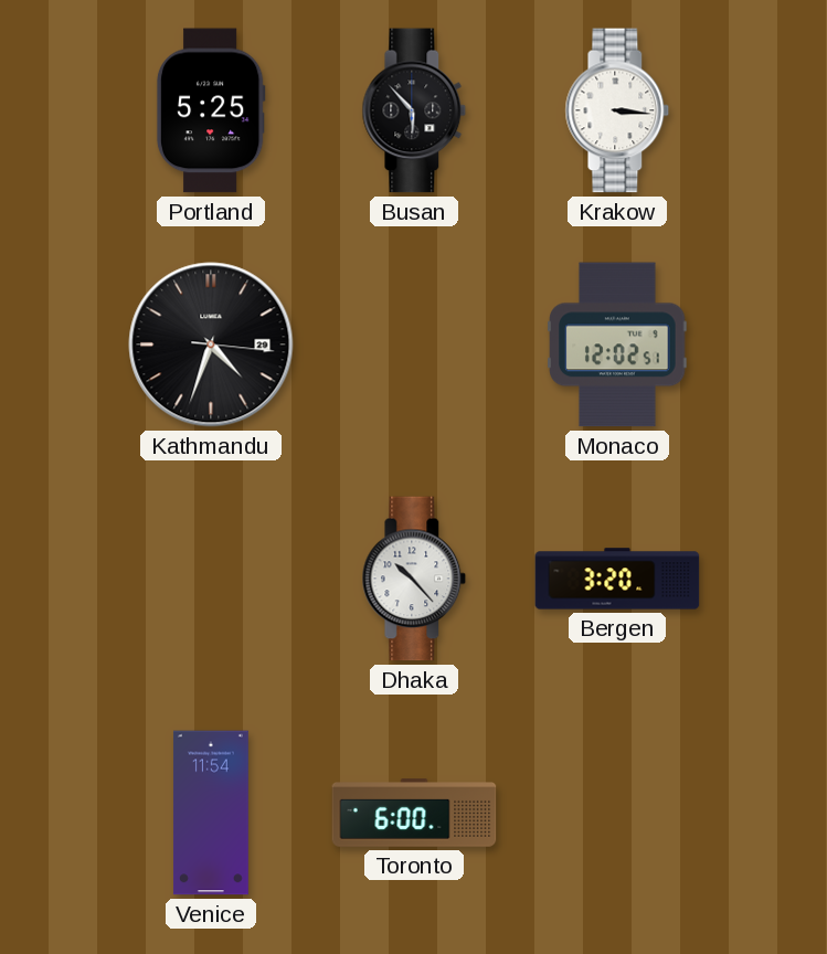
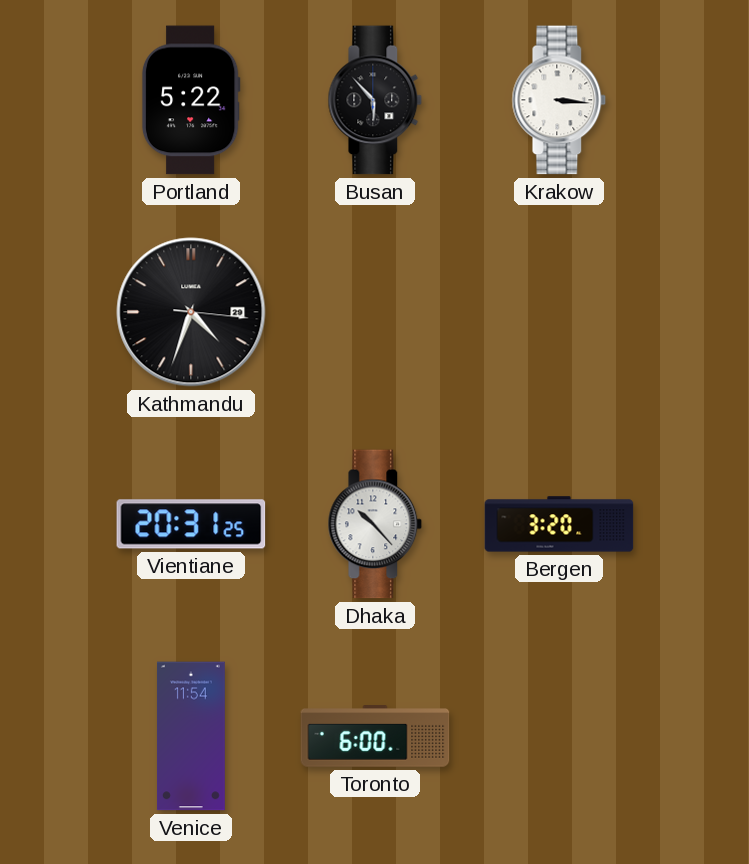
Portland: 5:25 -> 5:22 (191, 100)
Monaco: 12:02 -> none (617, 344)
Vientiane: none -> 20:31 (191, 524)
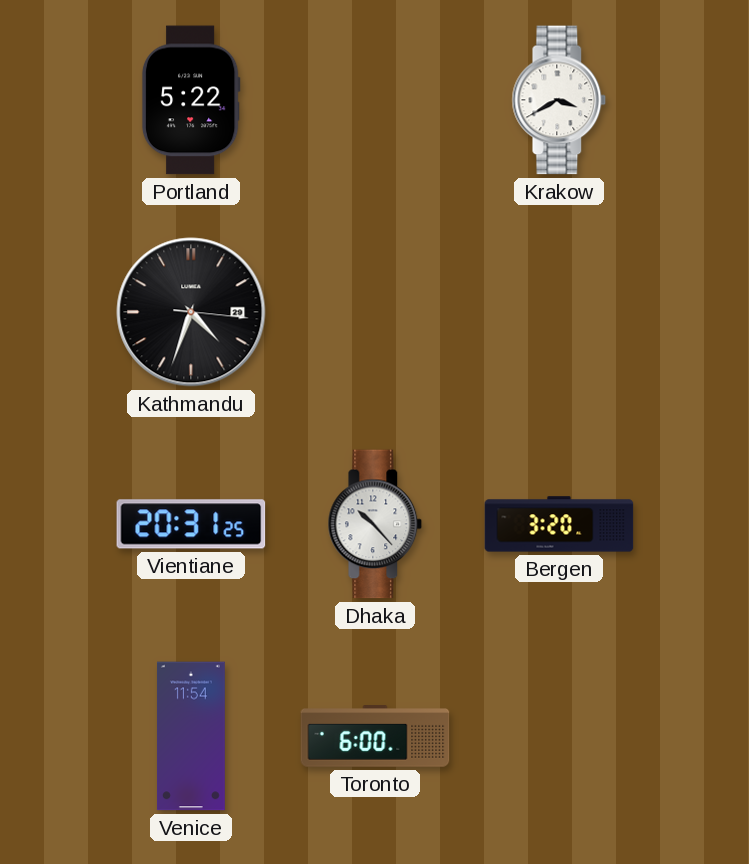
Busan: 5:53 -> none (375, 100)
Krakow: 3:16 -> 3:40 (559, 100)
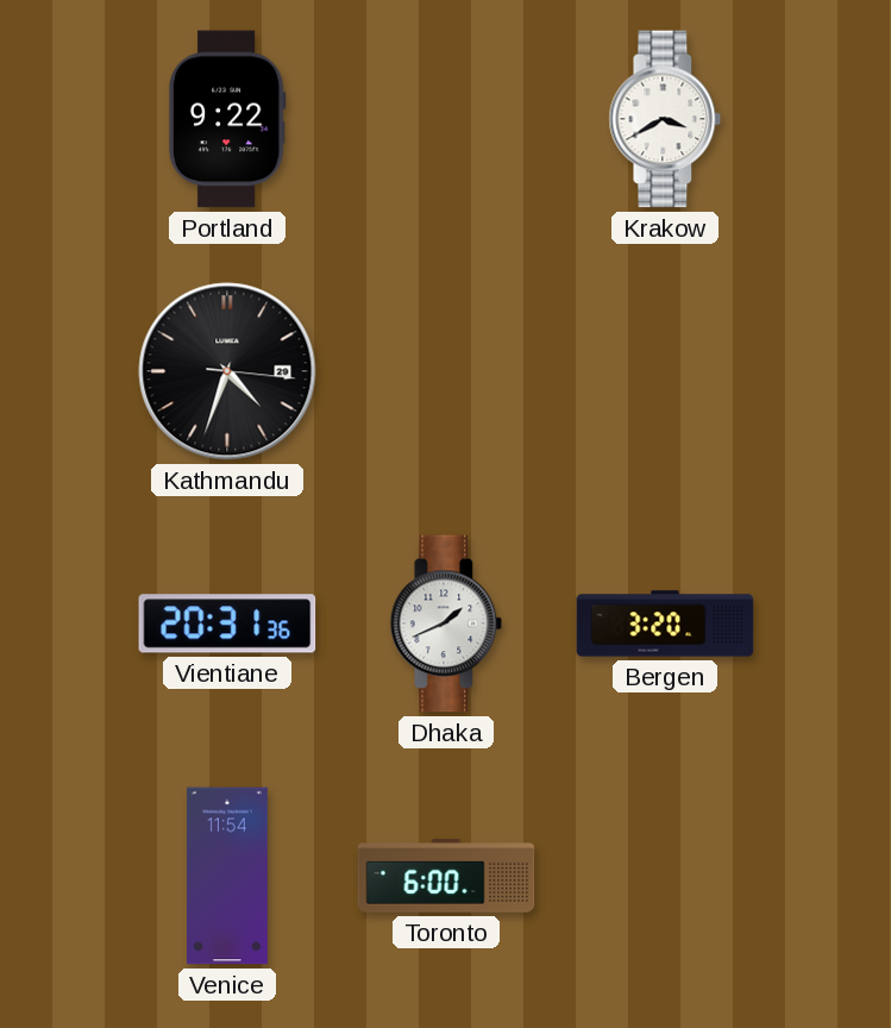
Portland: 5:22 -> 9:22 (227, 119)
Vientiane: 20:31:25 -> 20:31:36 (227, 623)
Dhaka: 10:23 -> 1:41 (446, 623)
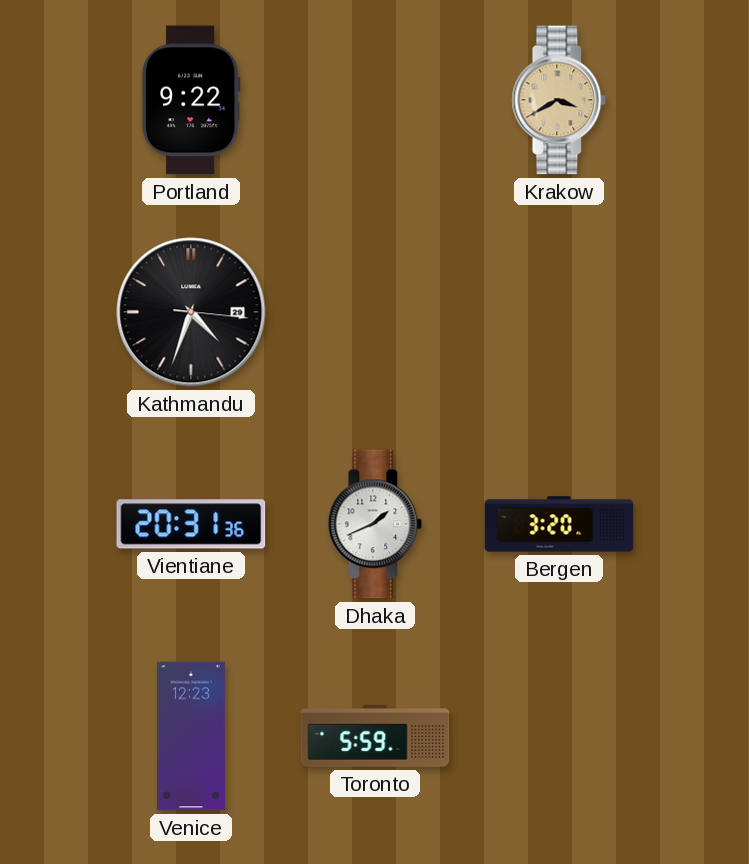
Krakow dial: white -> champagne (559, 100)
Venice: 11:54 -> 12:23 (191, 736)
Toronto: 6:00 -> 5:59 (375, 736)
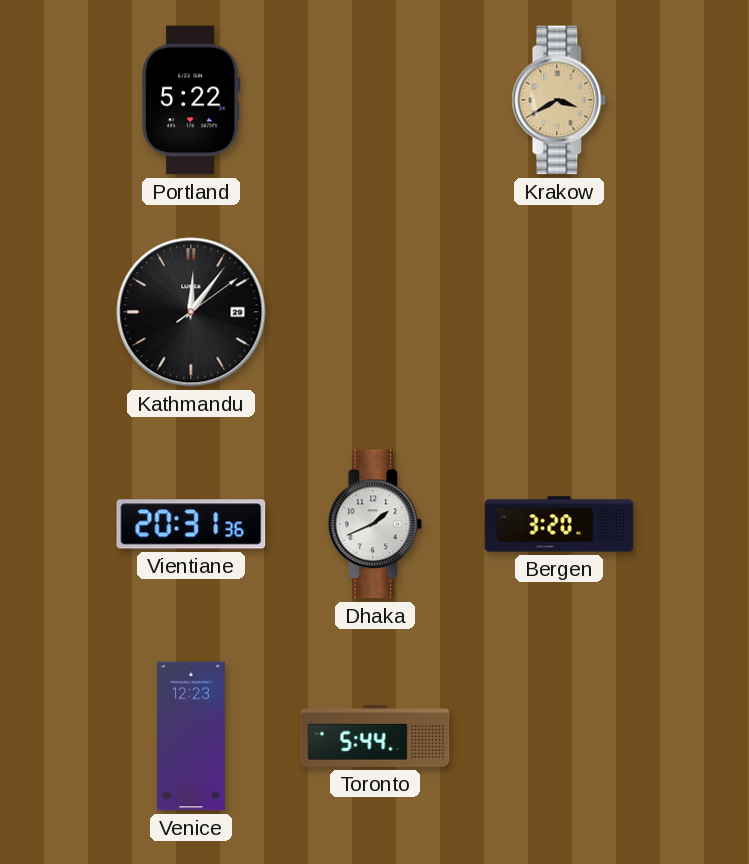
Portland: 9:22 -> 5:22 (191, 100)
Kathmandu: 4:33 -> 12:06 (191, 312)
Toronto: 5:59 -> 5:44 (375, 736)
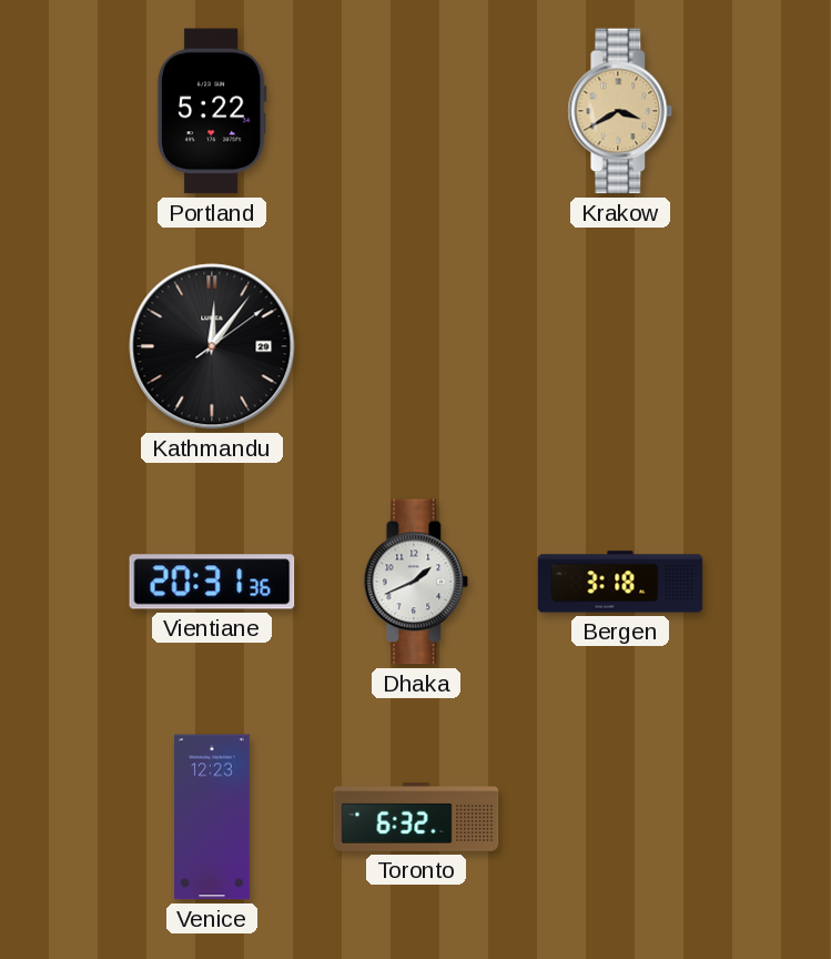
Bergen: 3:20 -> 3:18 (620, 582)
Toronto: 5:44 -> 6:32 (416, 817)
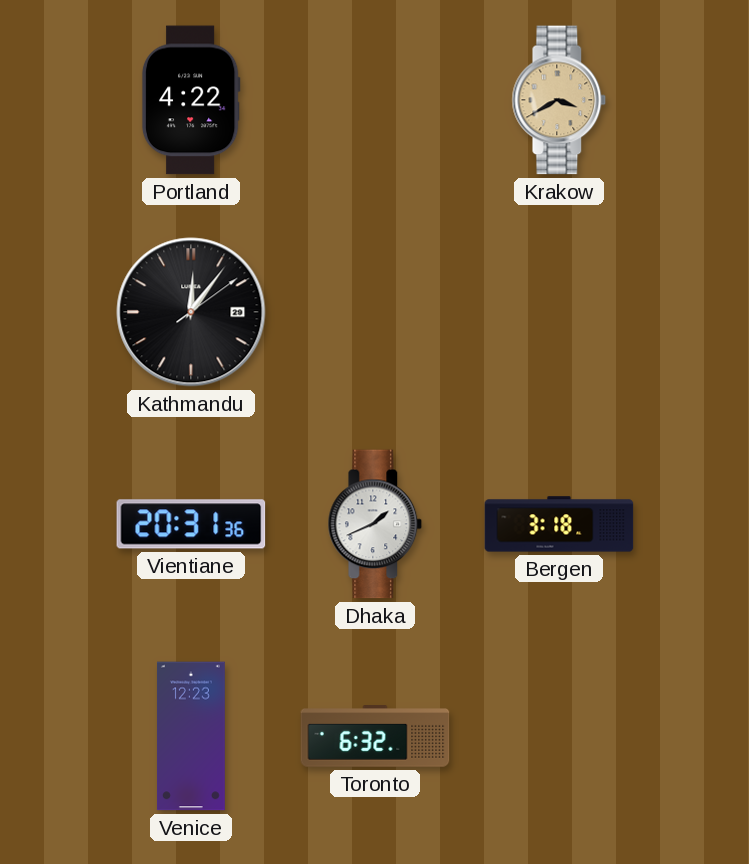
Portland: 5:22 -> 4:22 (191, 100)
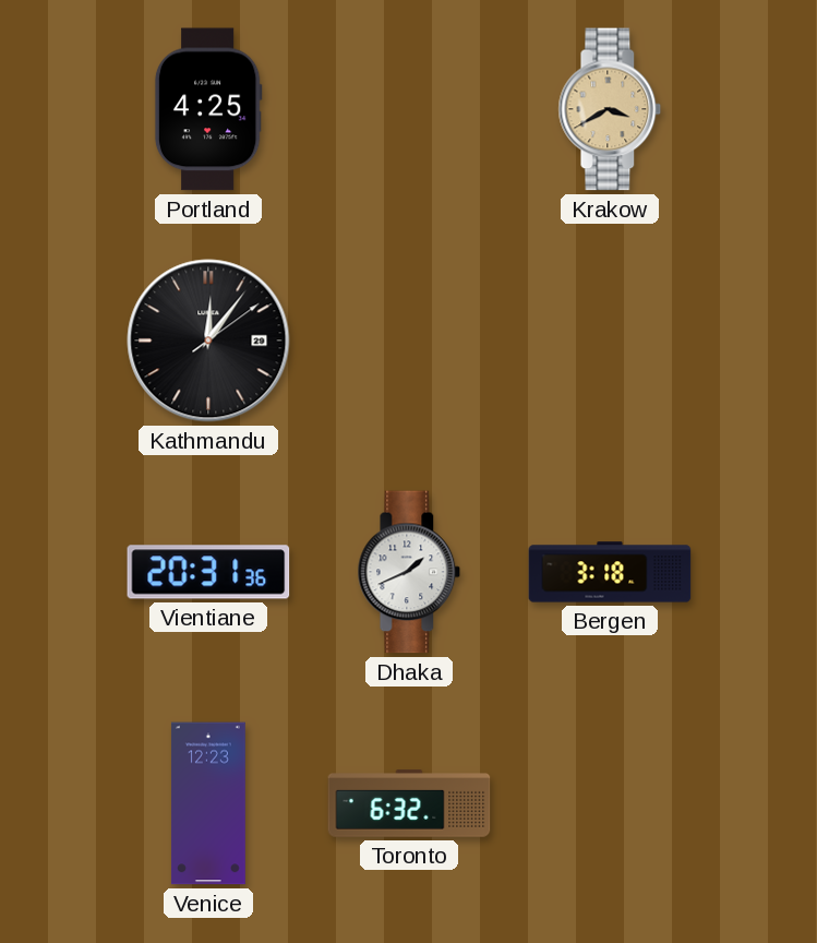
Portland: 4:22 -> 4:25 (208, 109)
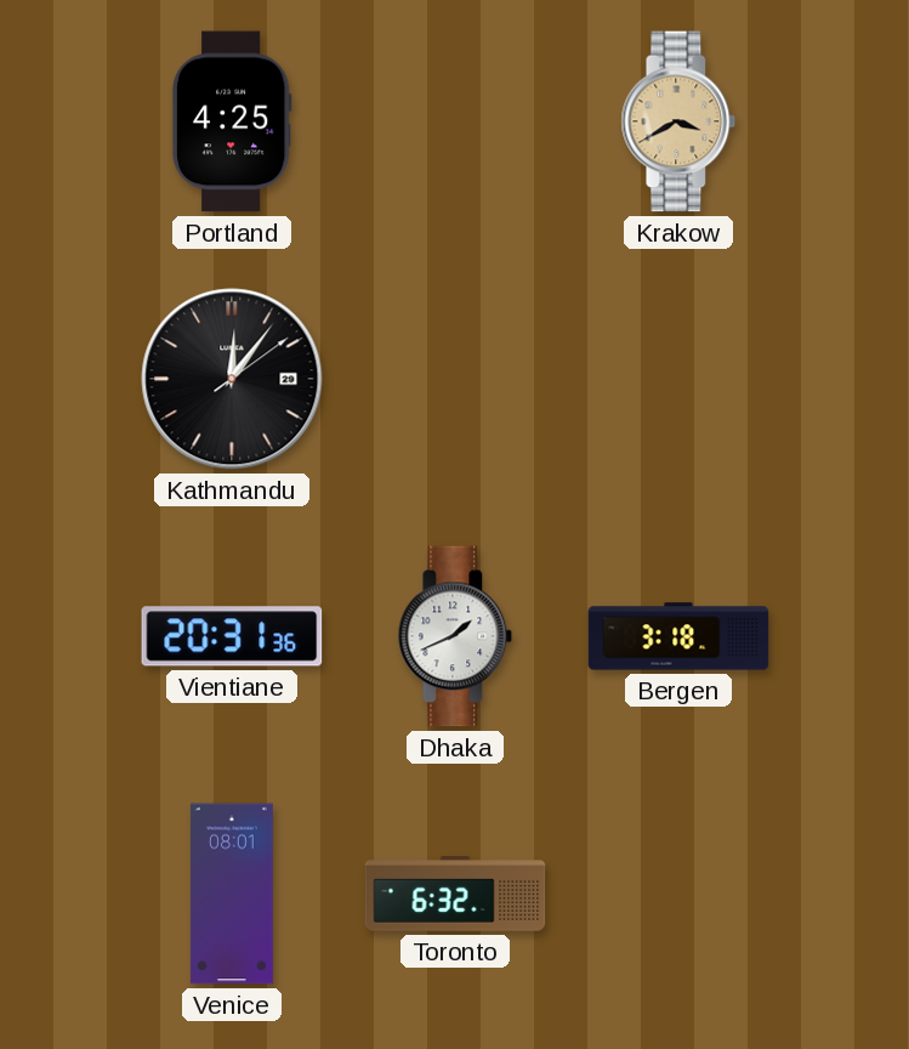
Venice: 12:23 -> 08:01 (232, 894)
